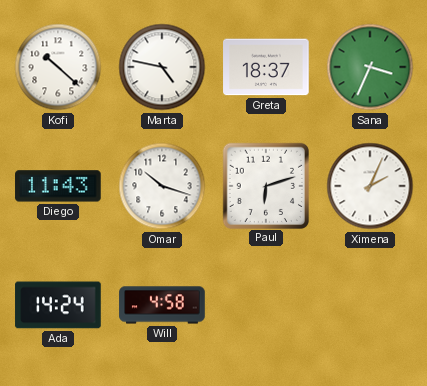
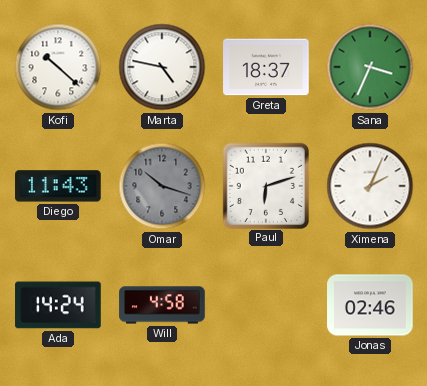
Omar dial: white -> grey (162, 186)
Jonas: none -> 02:46 (370, 305)
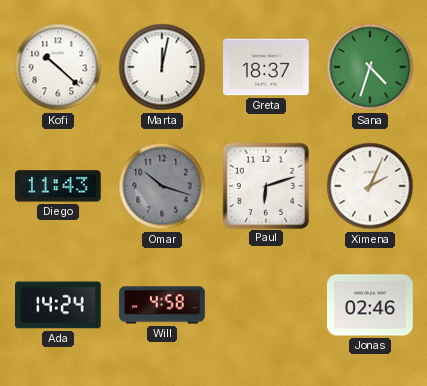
Marta: 4:47 -> 12:02 (162, 67)
Sana: 3:34 -> 4:33 (370, 67)
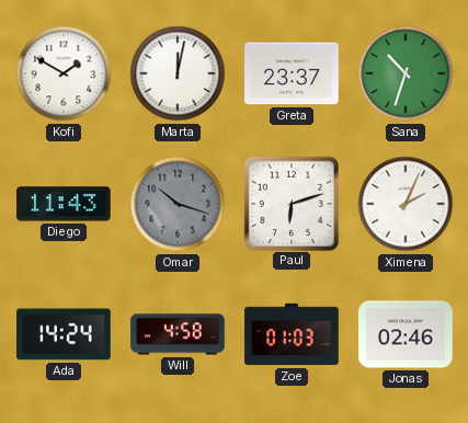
Kofi: 10:22 -> 1:50 (64, 73)
Greta: 18:37 -> 23:37 (292, 73)
Sana: 4:33 -> 10:33 (406, 73)
Zoe: none -> 01:03 (292, 334)
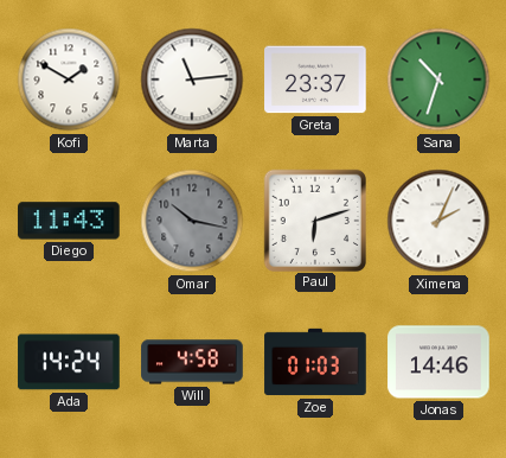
Marta: 12:02 -> 11:14 (192, 79)
Omar: 10:18 -> 10:17 (192, 221)
Jonas: 02:46 -> 14:46 (438, 362)
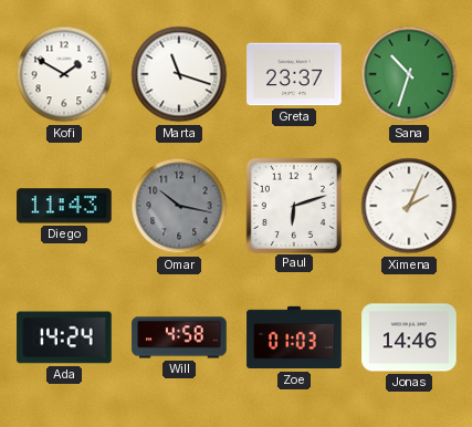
Marta: 11:14 -> 11:18 (179, 74)
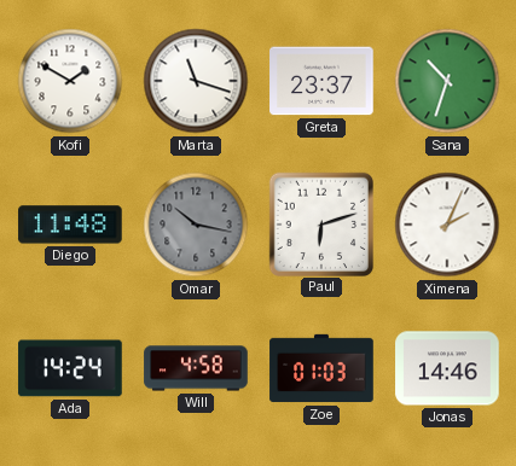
Diego: 11:43 -> 11:48 (70, 225)
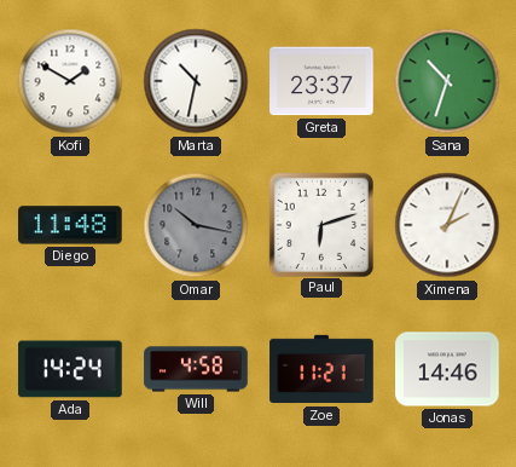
Marta: 11:18 -> 10:32 (196, 81)
Zoe: 01:03 -> 11:21 (321, 369)
